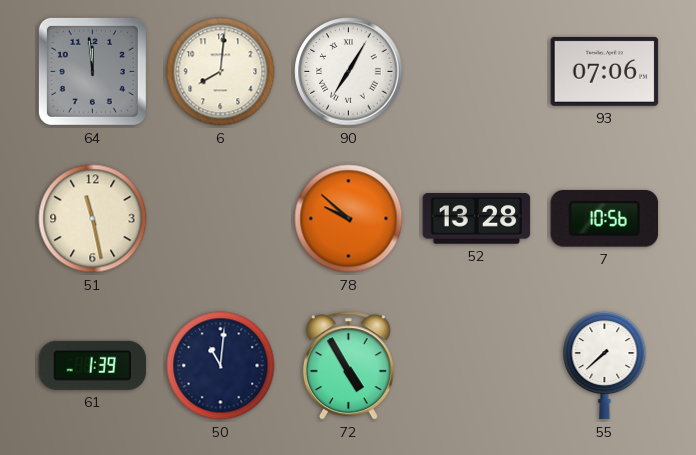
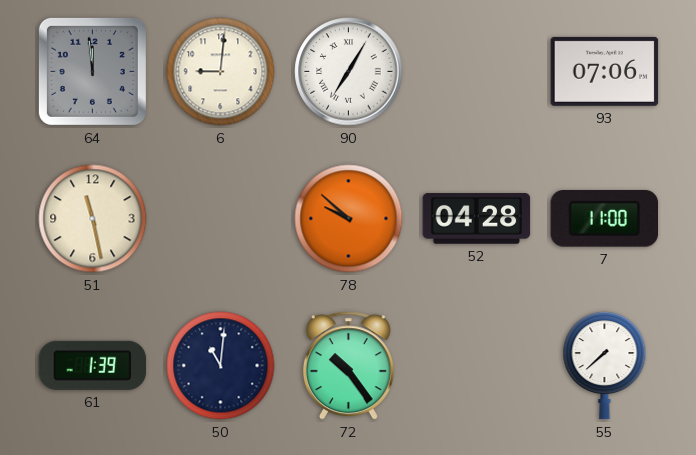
6: 8:01 -> 9:01 (221, 72)
52: 13:28 -> 04:28 (477, 219)
7: 10:56 -> 11:00 (605, 219)
72: 4:55 -> 10:24 (348, 366)
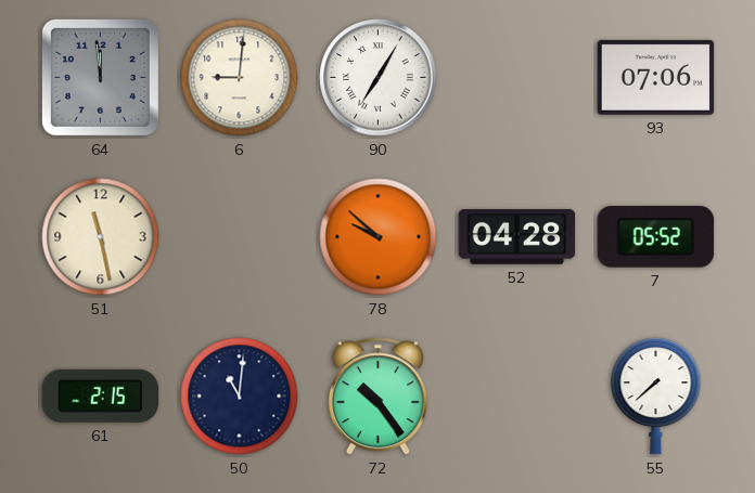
7: 11:00 -> 05:52 (656, 237)
61: 1:39 -> 2:15 (101, 395)
